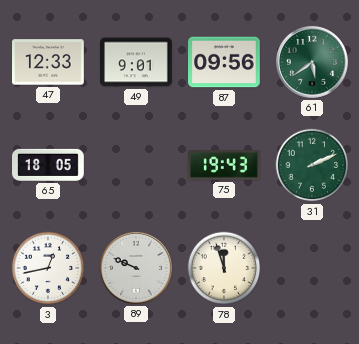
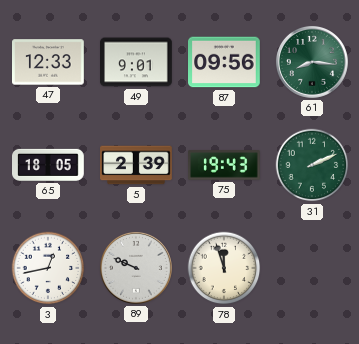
61: 5:39 -> 8:16 (312, 62)
5: none -> 2:39 (136, 165)
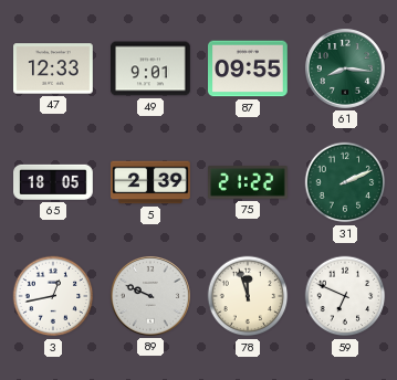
87: 09:56 -> 09:55 (249, 68)
75: 19:43 -> 21:22 (249, 182)
59: none -> 6:49 (345, 296)
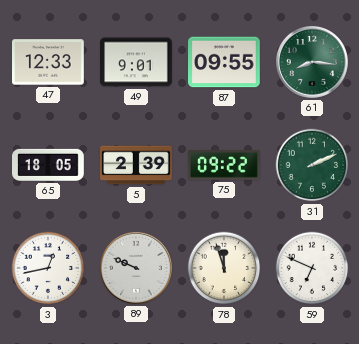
75: 21:22 -> 09:22 (225, 165)
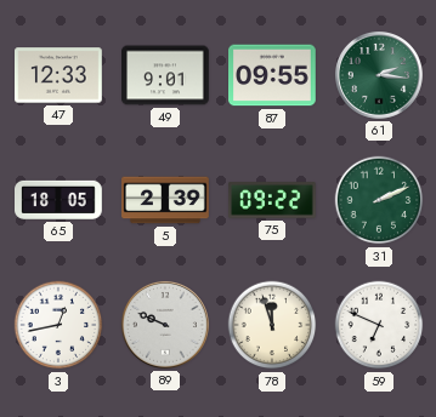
61: 8:16 -> 2:16 (379, 75)
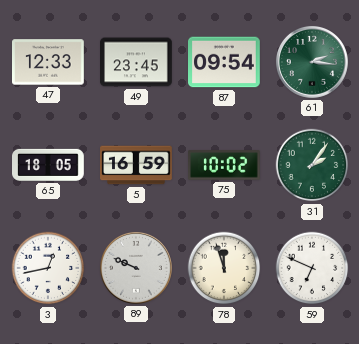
49: 9:01 -> 23:45 (137, 62)
87: 09:55 -> 09:54 (225, 62)
5: 2:39 -> 16:59 (136, 165)
75: 09:22 -> 10:02 (225, 165)
31: 2:11 -> 2:06 (312, 165)
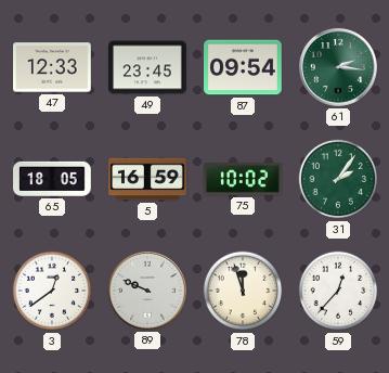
3: 12:43 -> 12:39 (52, 291)
59: 6:49 -> 12:37 (338, 291)
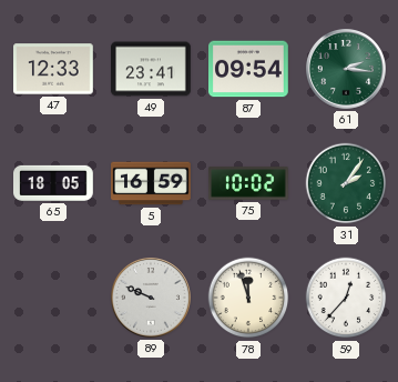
49: 23:45 -> 23:41 (152, 69)
3: 12:39 -> none (52, 291)
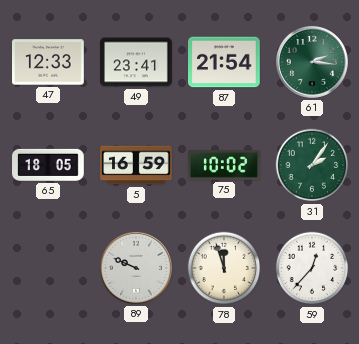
87: 09:54 -> 21:54 (225, 62)
